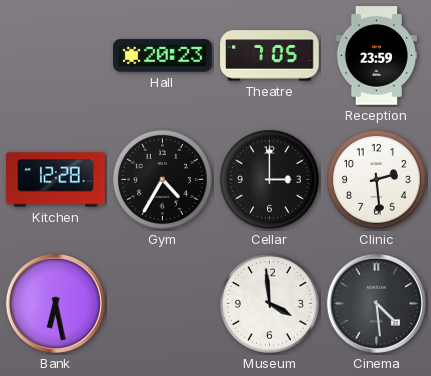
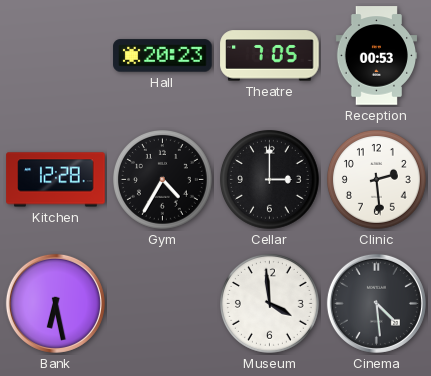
Reception: 23:59 -> 00:53 (376, 56)
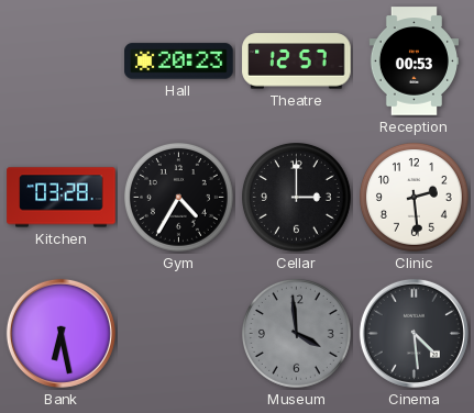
Theatre: 7:05 -> 12:57 (297, 62)
Kitchen: 12:28 -> 03:28 (62, 198)
Museum dial: white -> grey (297, 334)
